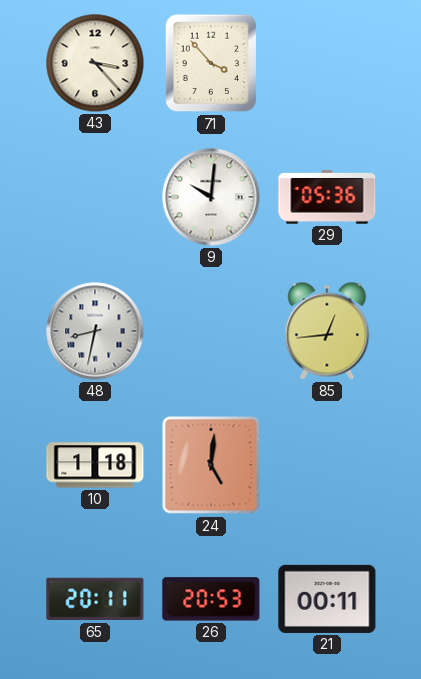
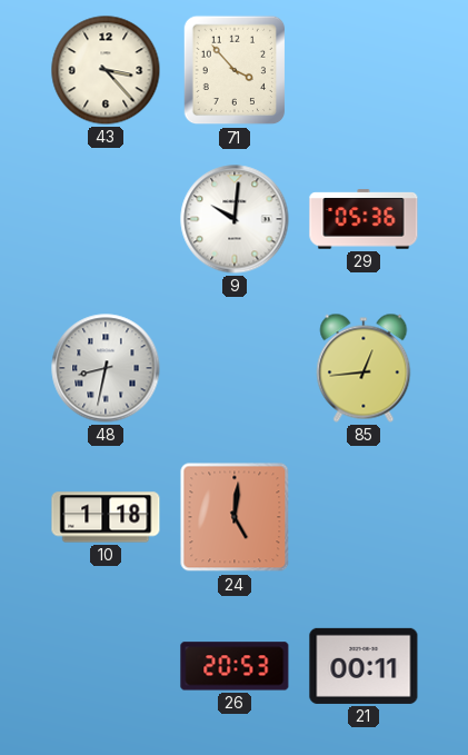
65: 20:11 -> none (95, 599)
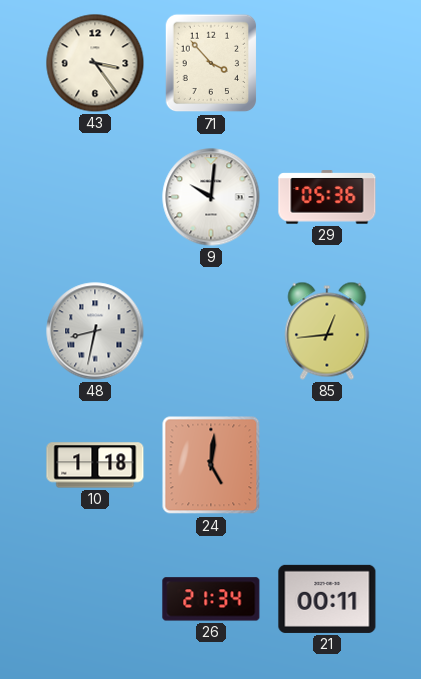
43: 3:23 -> 3:24 (95, 63)
26: 20:53 -> 21:34 (211, 599)
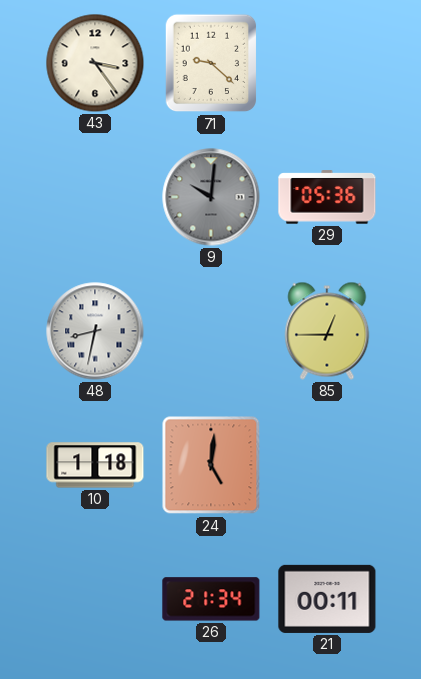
71: 3:53 -> 9:22 (211, 63)
9 dial: white -> grey (211, 197)
85: 12:44 -> 12:45 (327, 331)
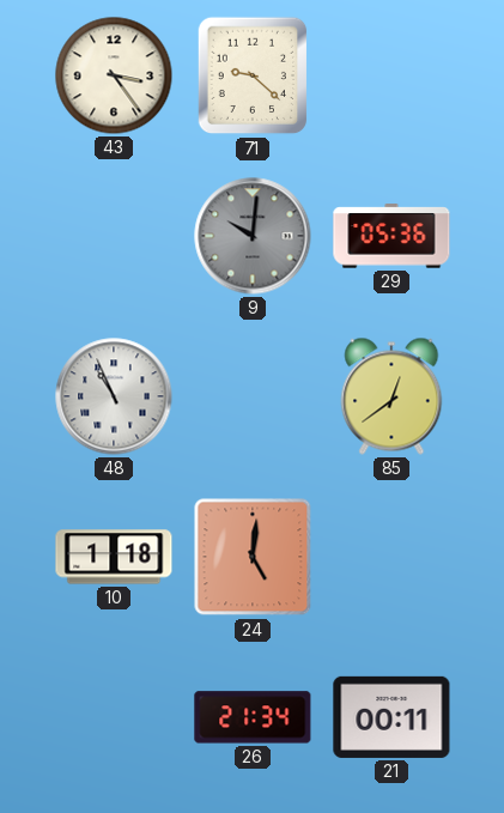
48: 8:32 -> 10:56 (114, 396)
85: 12:45 -> 12:39 (391, 396)
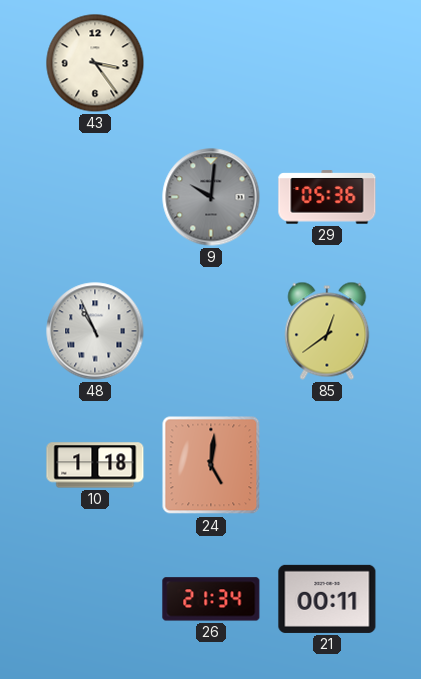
71: 9:22 -> none (253, 75)
